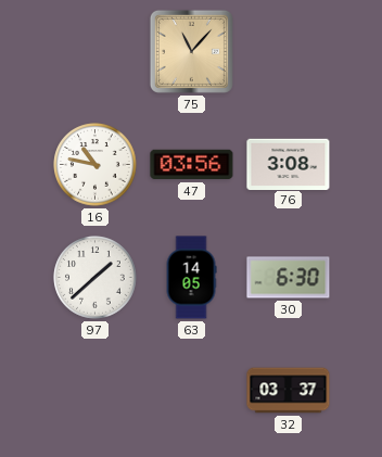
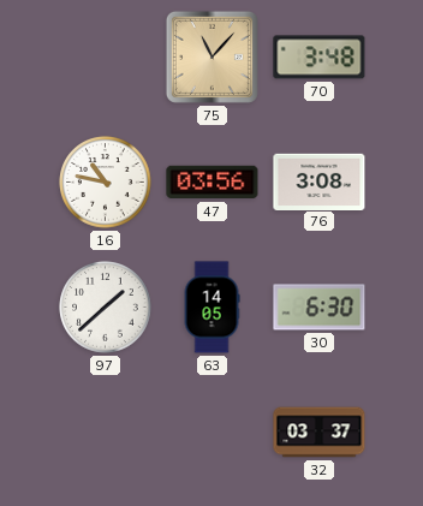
70: none -> 3:48 (320, 58)
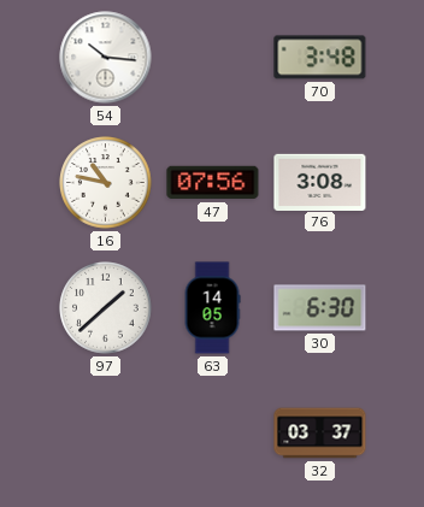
54: none -> 10:16 (106, 58)
75: 11:07 -> none (211, 56)
47: 03:56 -> 07:56 (213, 183)
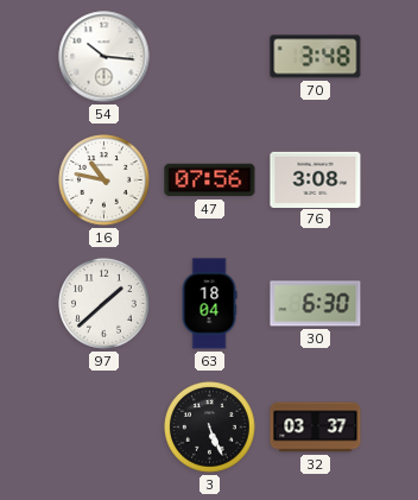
63: 14:05 -> 18:04 (209, 304)
3: none -> 5:26 (210, 428)
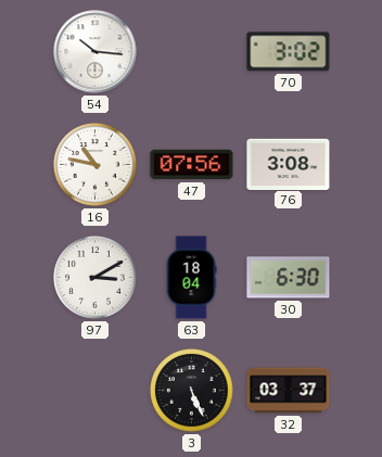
70: 3:48 -> 3:02 (289, 52)
97: 1:38 -> 3:10 (95, 278)
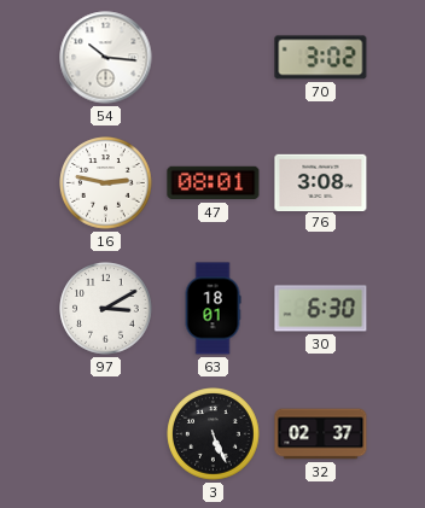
16: 10:47 -> 2:47 (106, 183)
47: 07:56 -> 08:01 (214, 183)
63: 18:04 -> 18:01 (212, 309)
32: 03:37 -> 02:37 (321, 434)
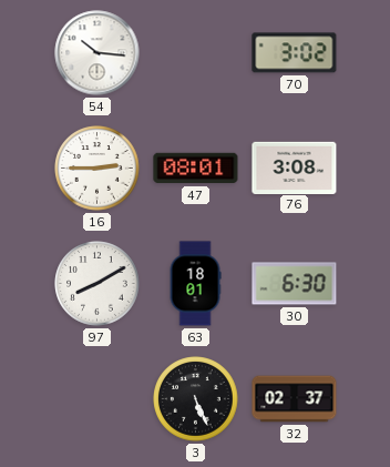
16: 2:47 -> 2:45 (97, 169)
97: 3:10 -> 8:10 (97, 284)
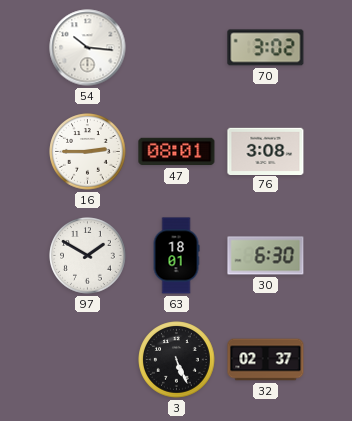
97: 8:10 -> 1:50 (88, 256)
